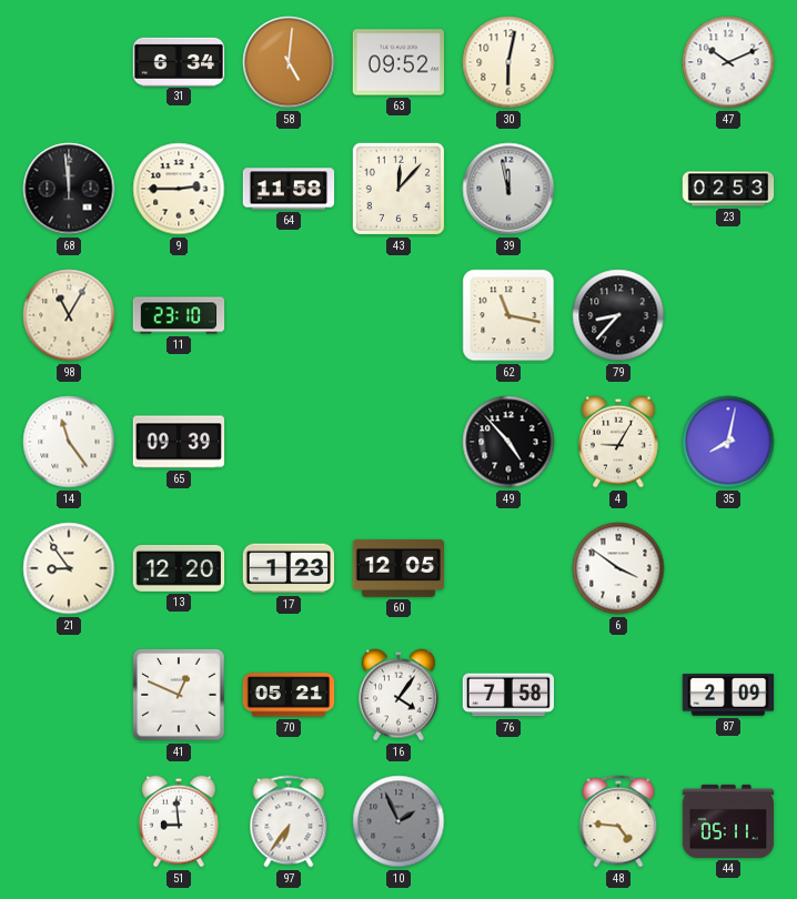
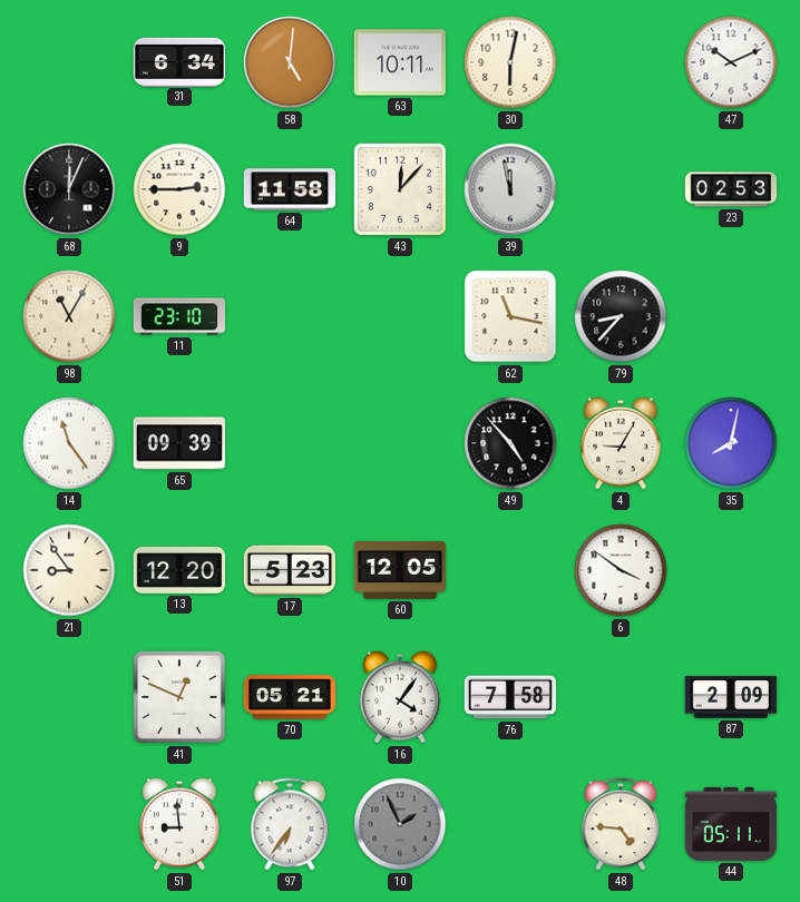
63: 09:52 -> 10:11 (400, 62)
68: 11:59 -> 12:04 (69, 189)
17: 1:23 -> 5:23 (289, 570)
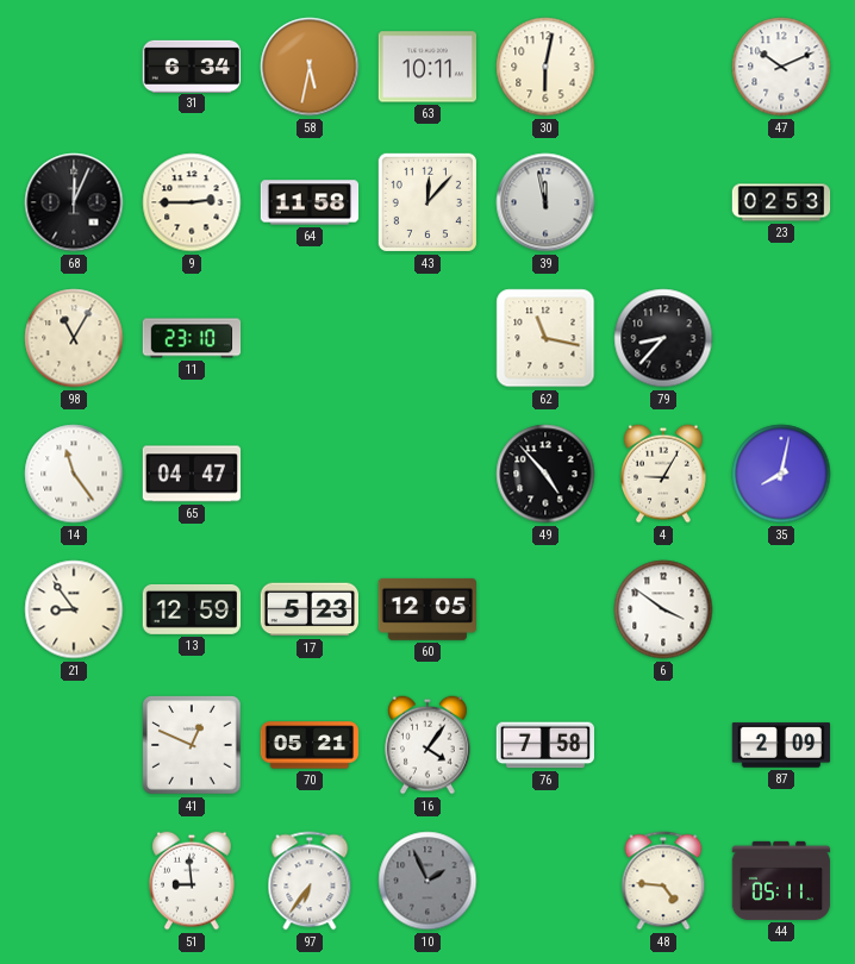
58: 5:01 -> 5:32 (310, 67)
65: 09:39 -> 04:47 (192, 474)
13: 12:20 -> 12:59 (192, 609)
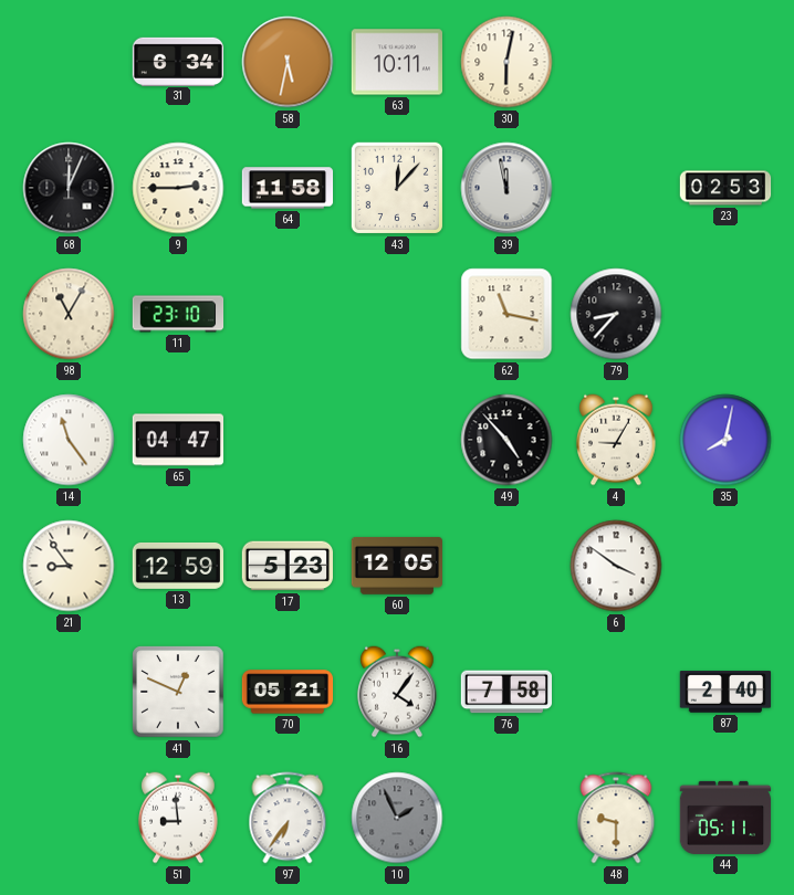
47: 10:11 -> none (781, 67)
87: 2:09 -> 2:40 (725, 692)
48: 4:46 -> 9:30 (616, 818)
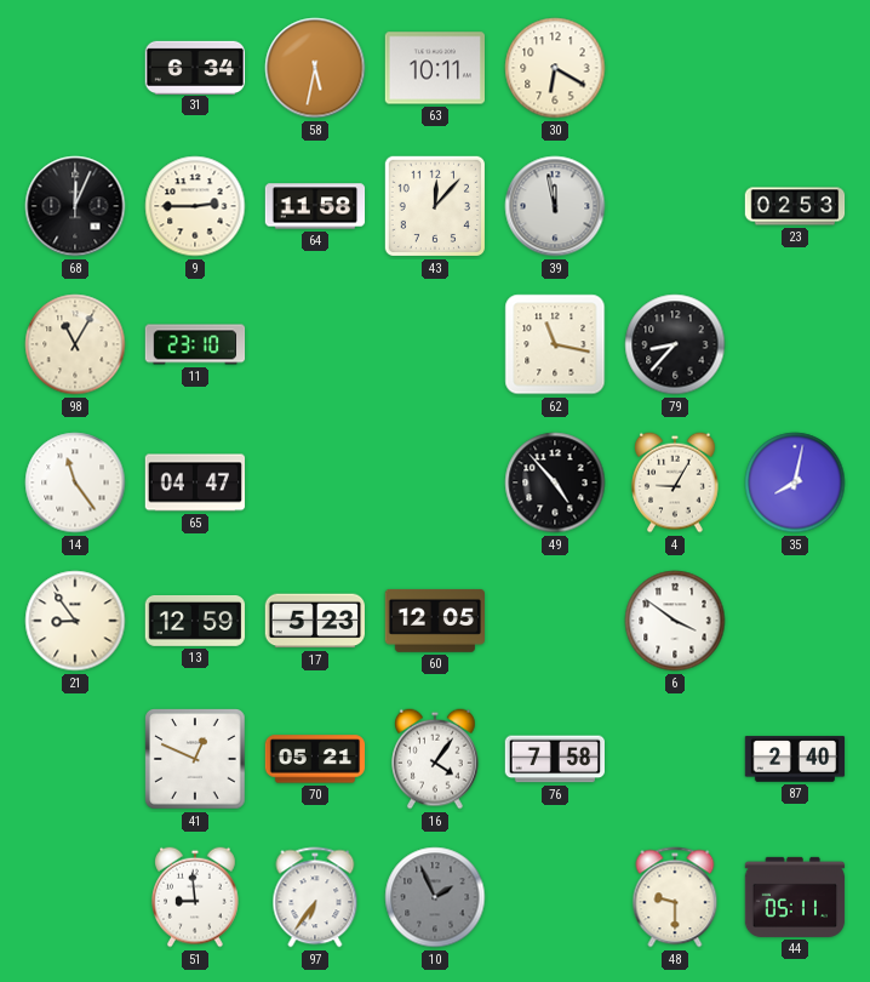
30: 6:02 -> 6:20 (555, 68)
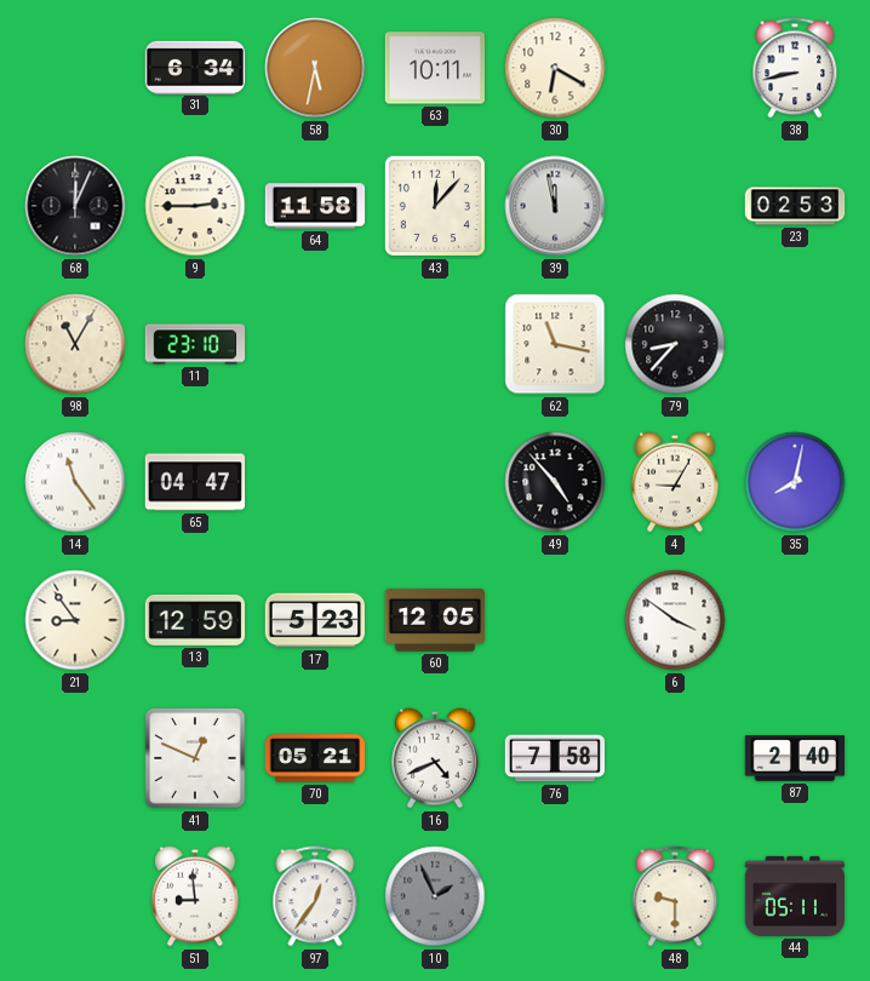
38: none -> 8:43 (795, 68)
16: 4:06 -> 4:41 (436, 758)
97: 6:36 -> 12:36 (315, 896)
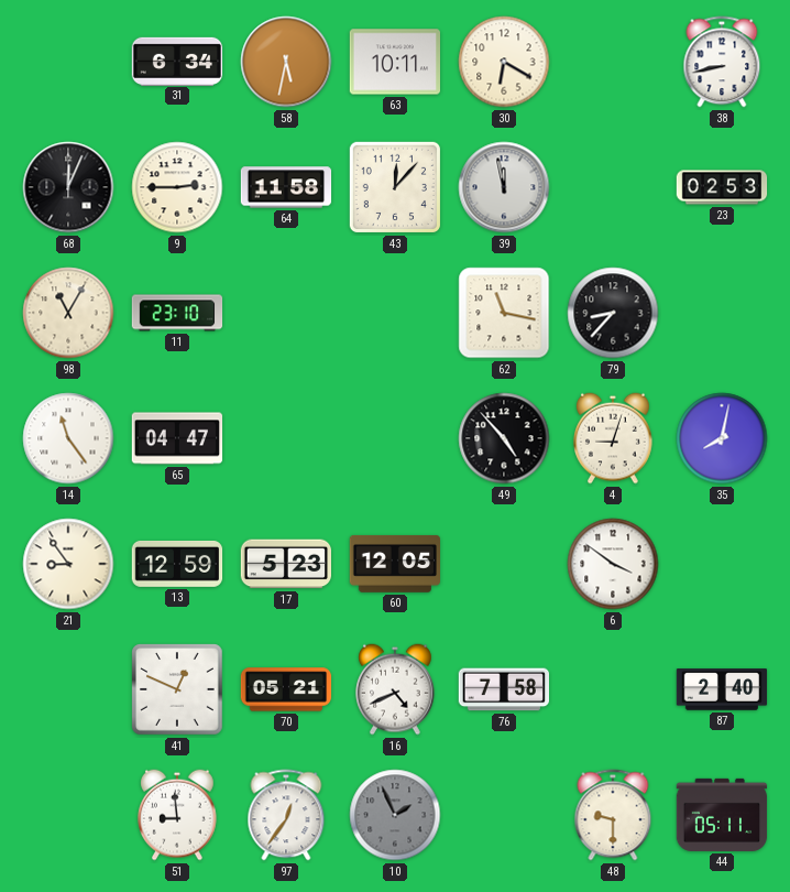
4: 9:05 -> 9:03 (614, 438)
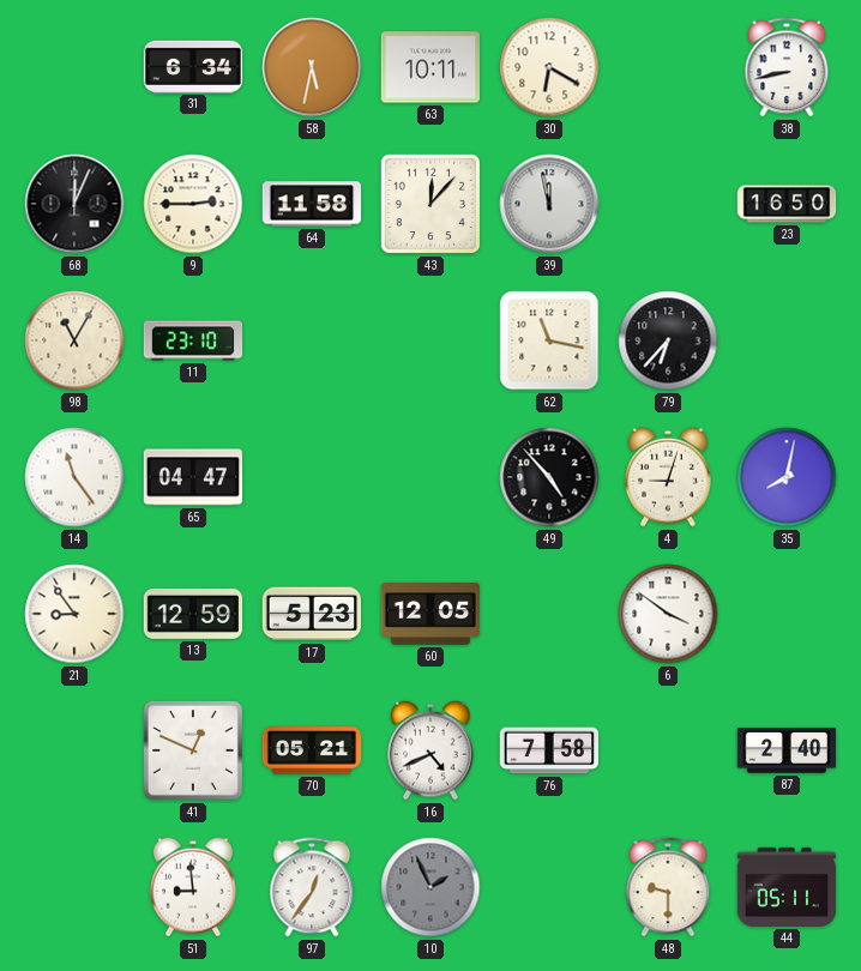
23: 02:53 -> 16:50 (787, 204)
79: 8:37 -> 6:37 (668, 340)
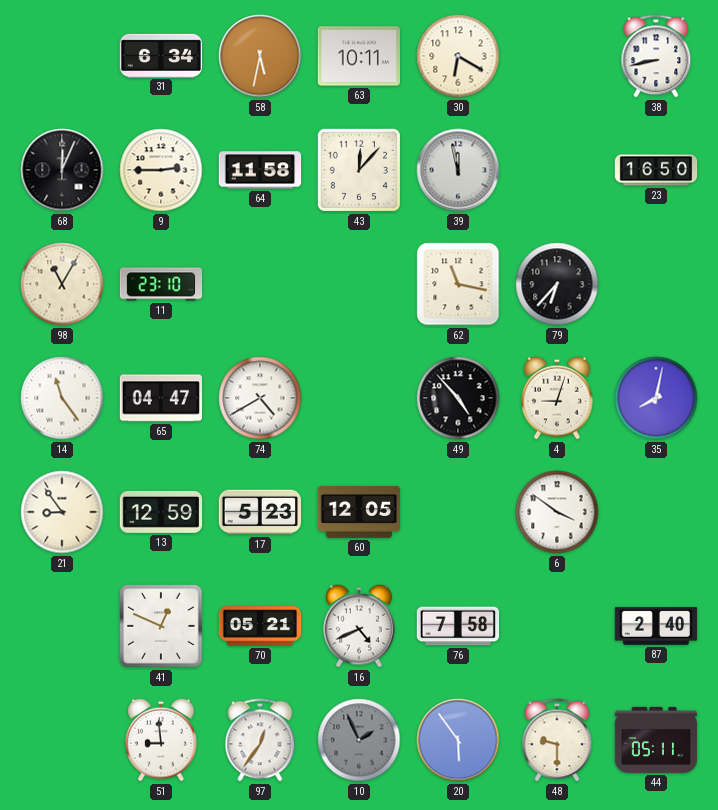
74: none -> 4:40 (260, 398)
20: none -> 5:54 (458, 740)
